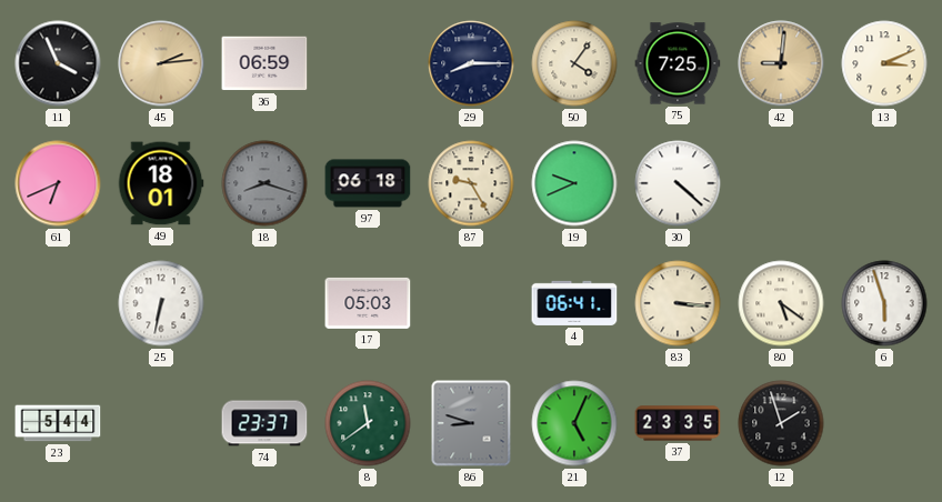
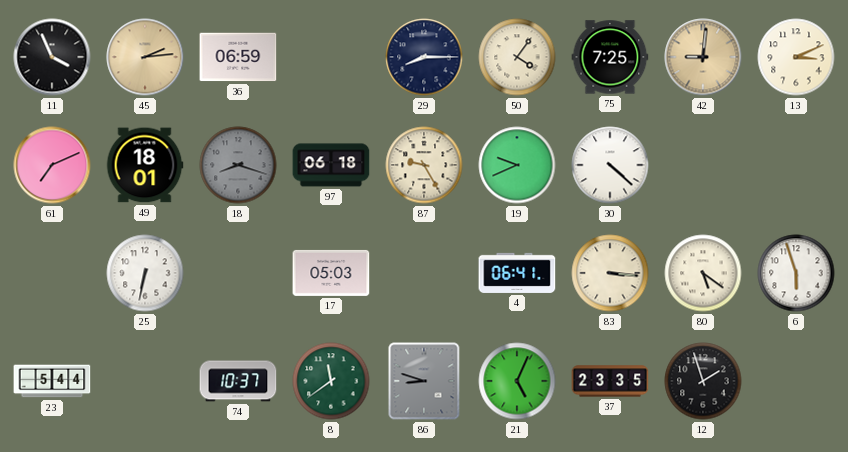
61: 6:41 -> 7:11 (52, 165)
74: 23:37 -> 10:37 (238, 381)
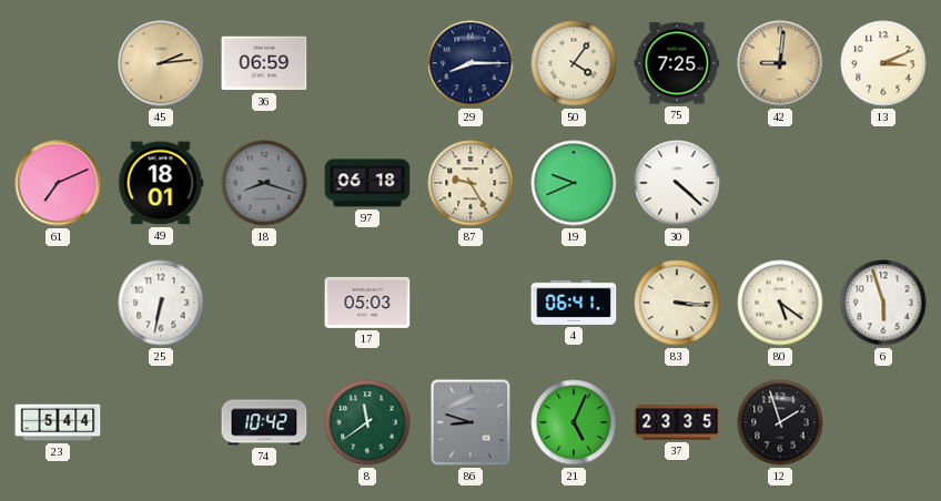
11: 3:56 -> none (52, 57)
74: 10:37 -> 10:42 (264, 422)
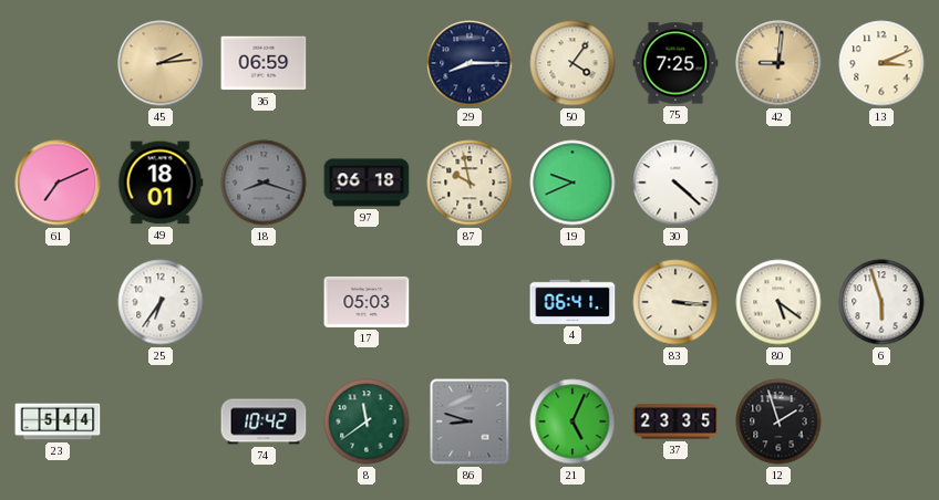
87: 9:25 -> 9:58 (469, 183)
25: 6:32 -> 6:36 (161, 302)
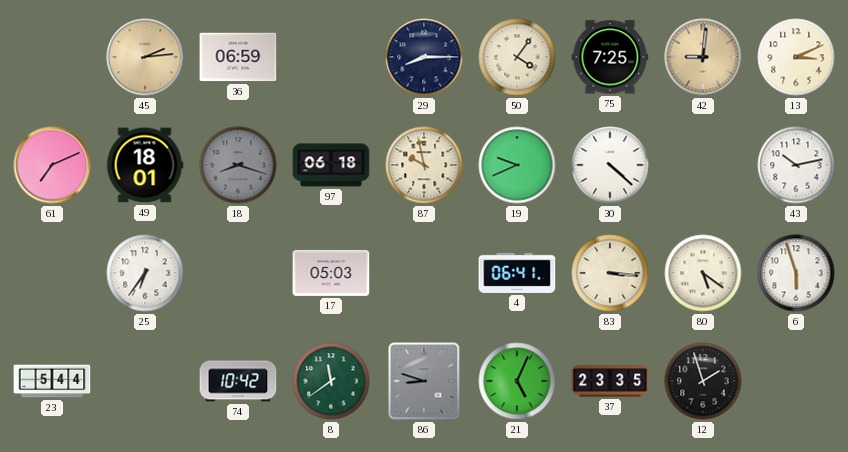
43: none -> 10:13 (796, 165)
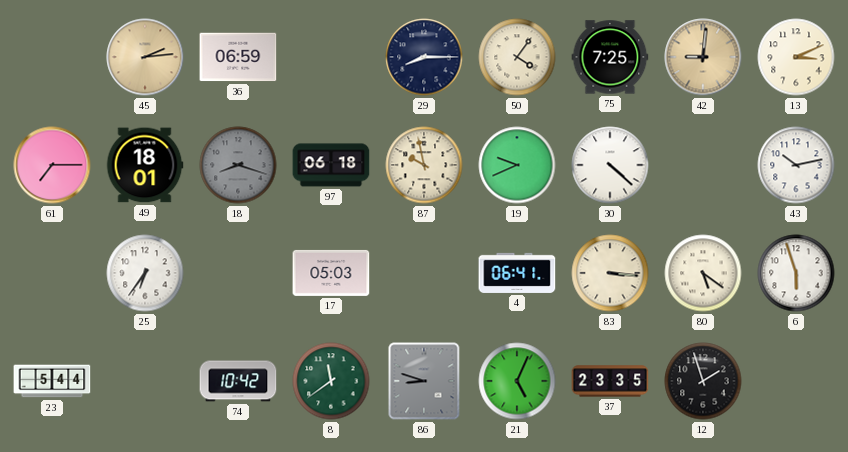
61: 7:11 -> 7:15 (52, 165)
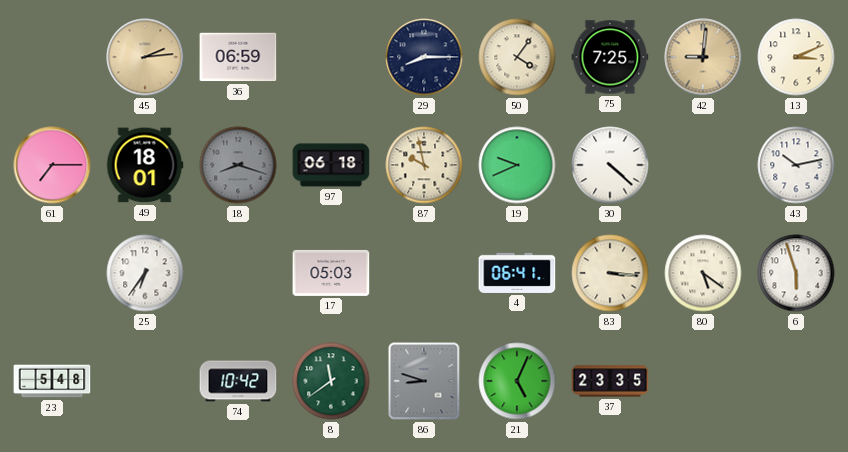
23: 5:44 -> 5:48 (52, 381)
12: 1:57 -> none (703, 381)
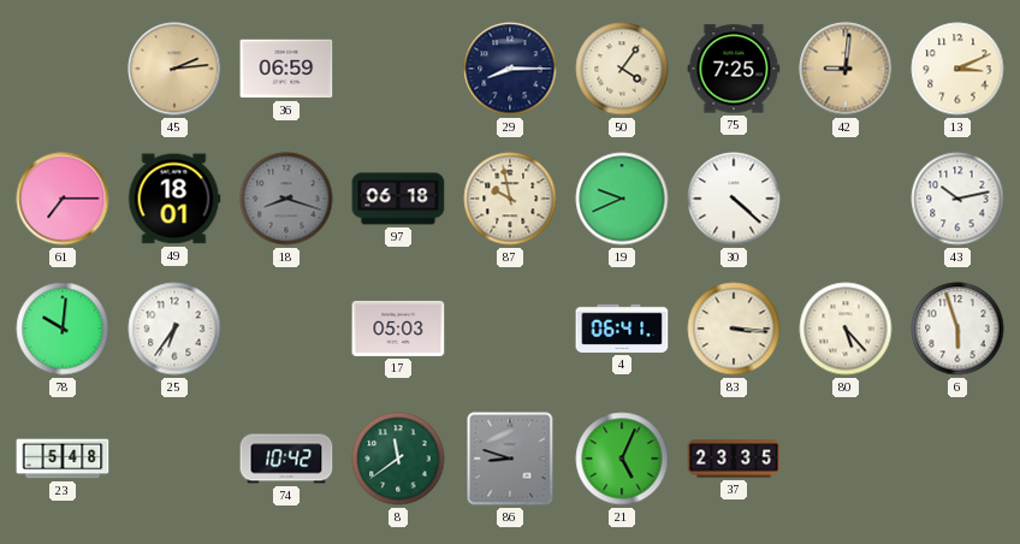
78: none -> 10:01 (63, 329)
80: 5:21 -> 5:23 (846, 329)
